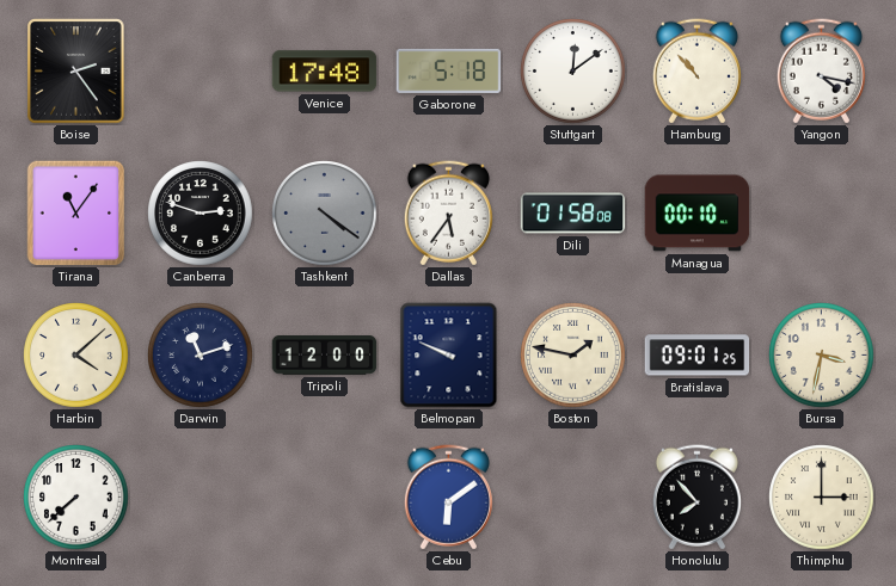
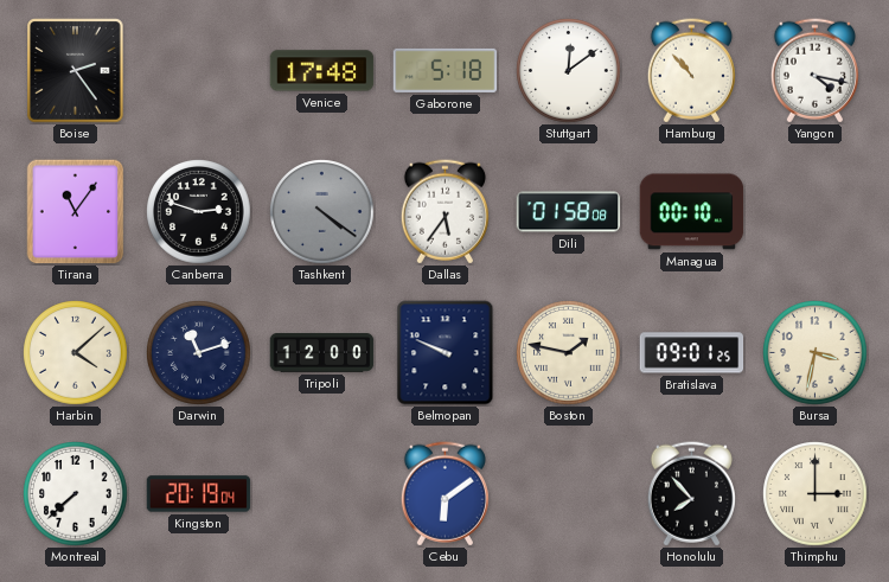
Kingston: none -> 20:19 (199, 494)
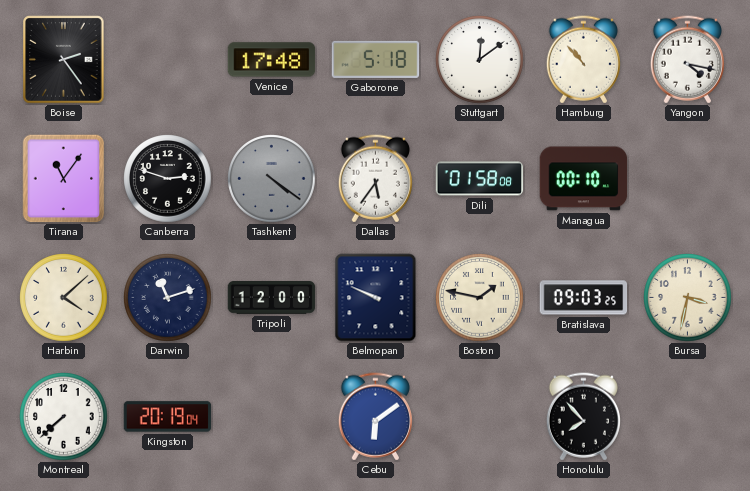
Bratislava: 09:01 -> 09:03 (584, 298)
Thimphu: 3:00 -> none (816, 494)
